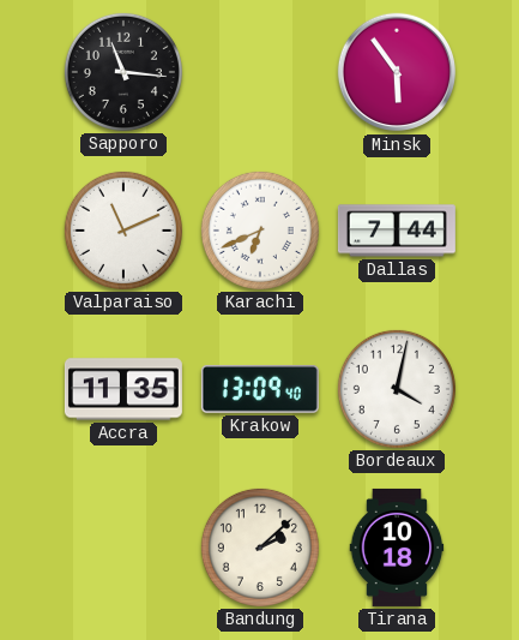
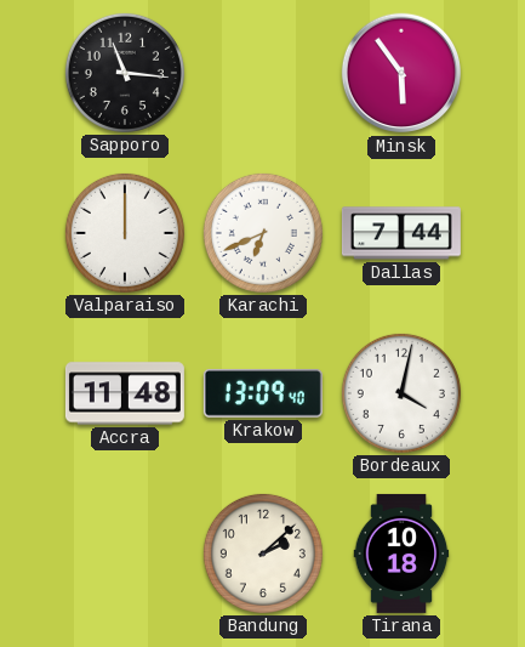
Valparaiso: 11:11 -> 12:00 (125, 233)
Accra: 11:35 -> 11:48 (125, 393)
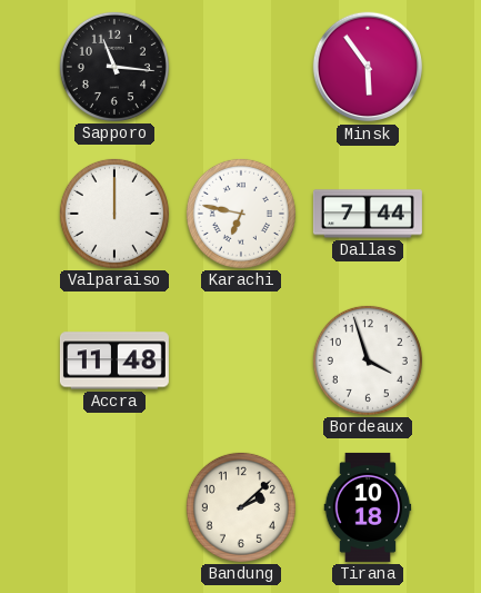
Karachi: 6:41 -> 6:47 (241, 214)
Krakow: 13:09 -> none (263, 395)
Bordeaux: 4:02 -> 3:57 (368, 360)
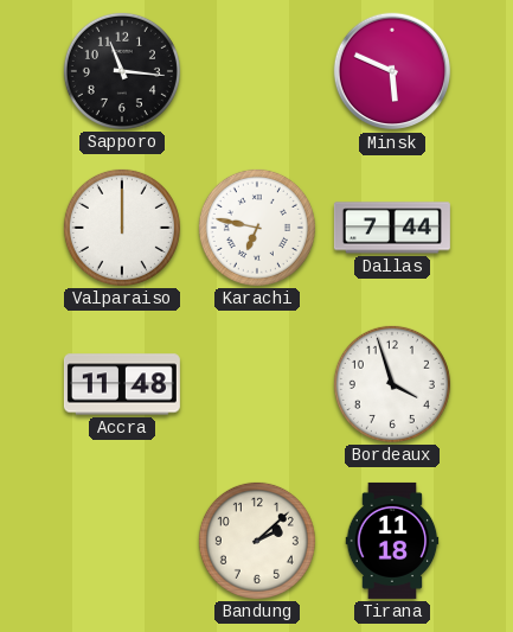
Minsk: 5:54 -> 5:49 (392, 71)
Tirana: 10:18 -> 11:18 (392, 541)
